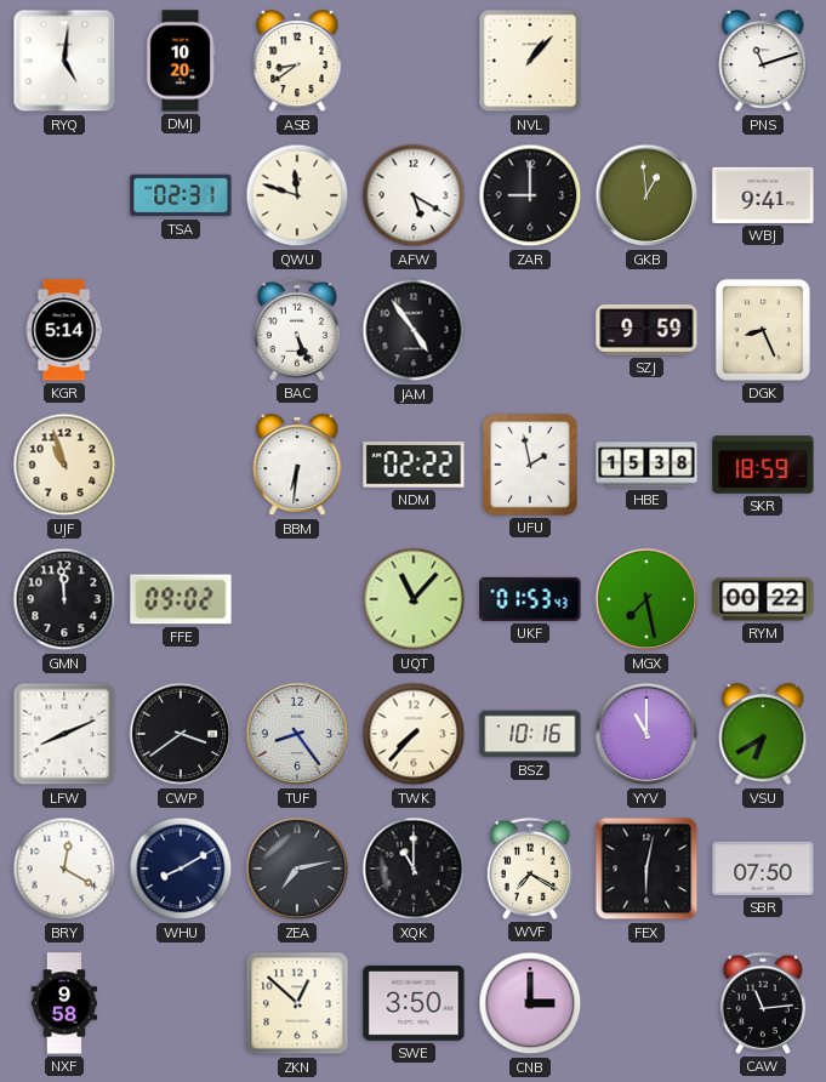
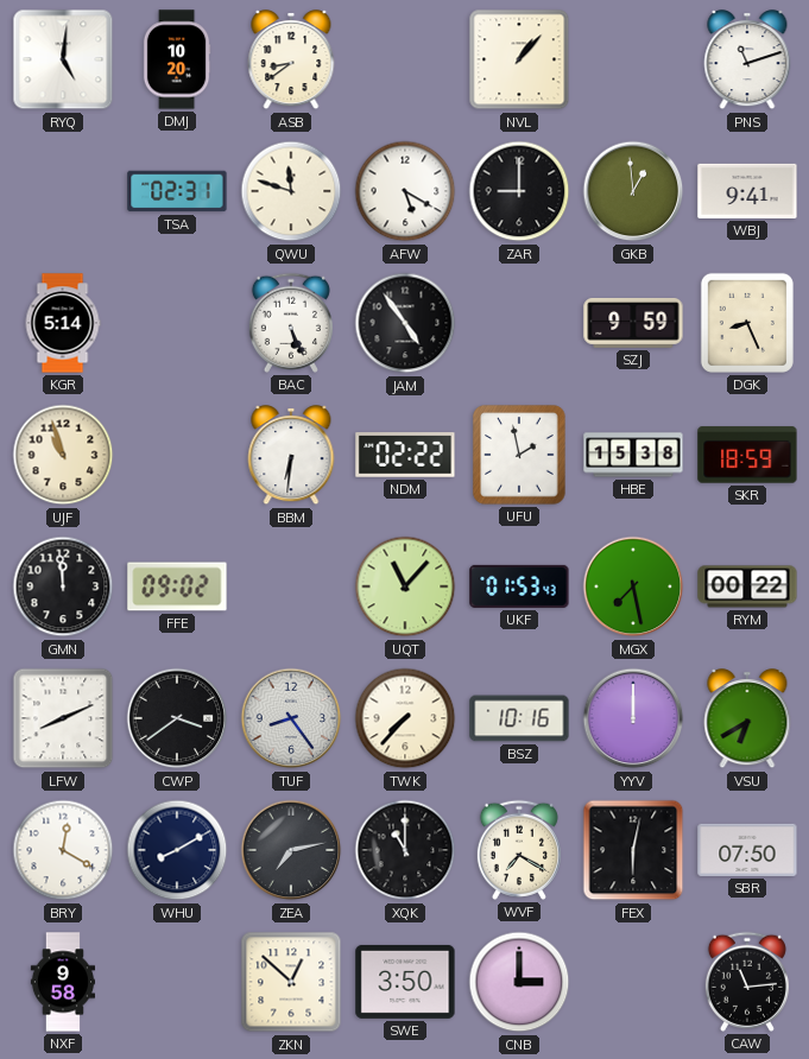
YYV: 11:00 -> 12:00 (633, 718)
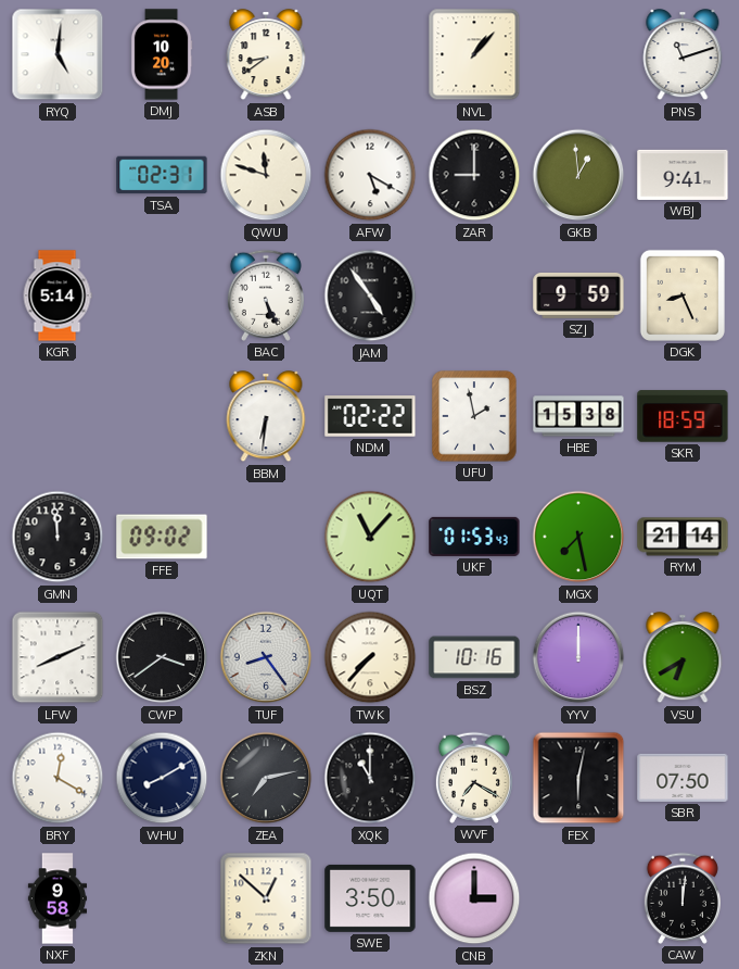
UJF: 10:57 -> none (63, 455)
RYM: 00:22 -> 21:14 (683, 537)
CAW: 11:14 -> 12:01 (683, 898)
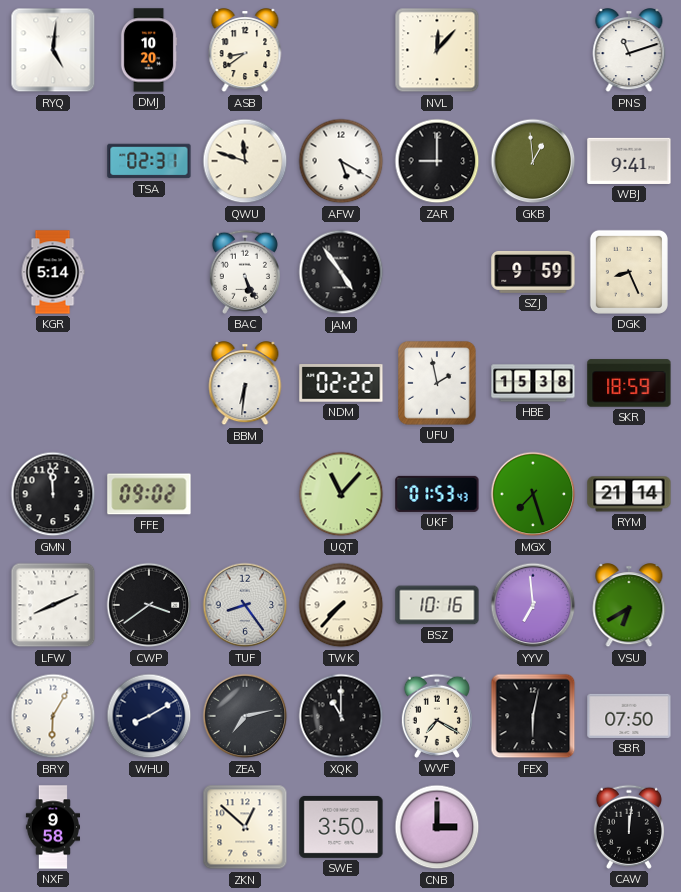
NVL: 1:07 -> 12:07 (437, 50)
MGX: 7:28 -> 7:27 (533, 494)
YYV: 12:00 -> 6:59 (533, 605)
BRY: 12:20 -> 6:05 (53, 716)
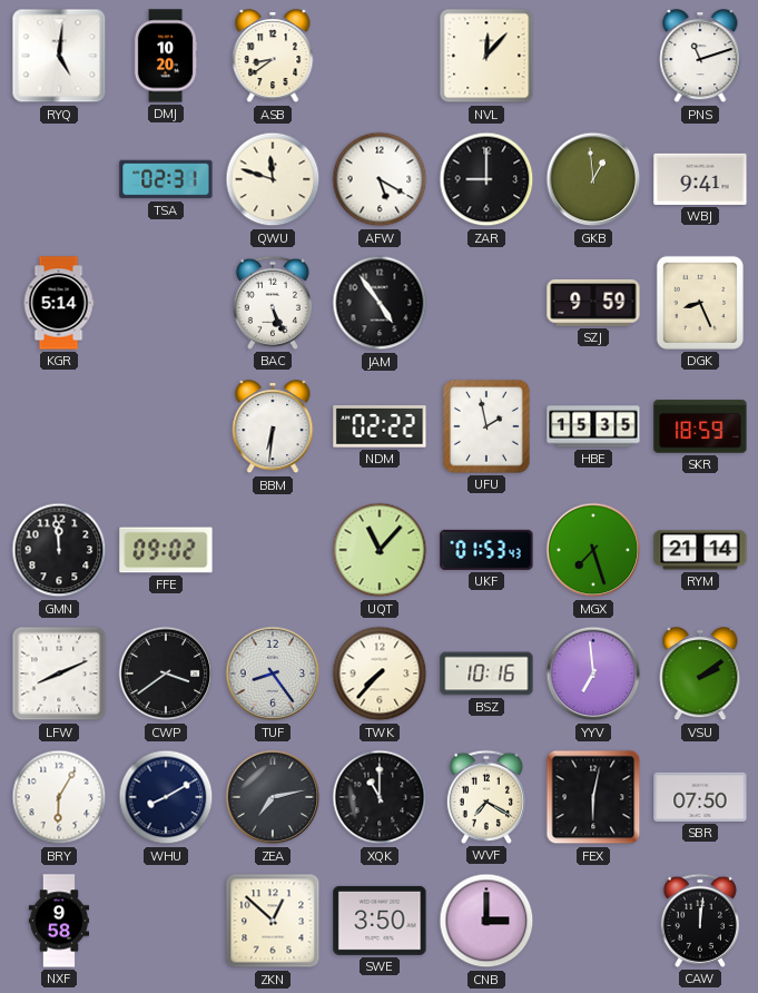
HBE: 15:38 -> 15:35 (593, 426)
VSU: 6:40 -> 2:09 (700, 675)
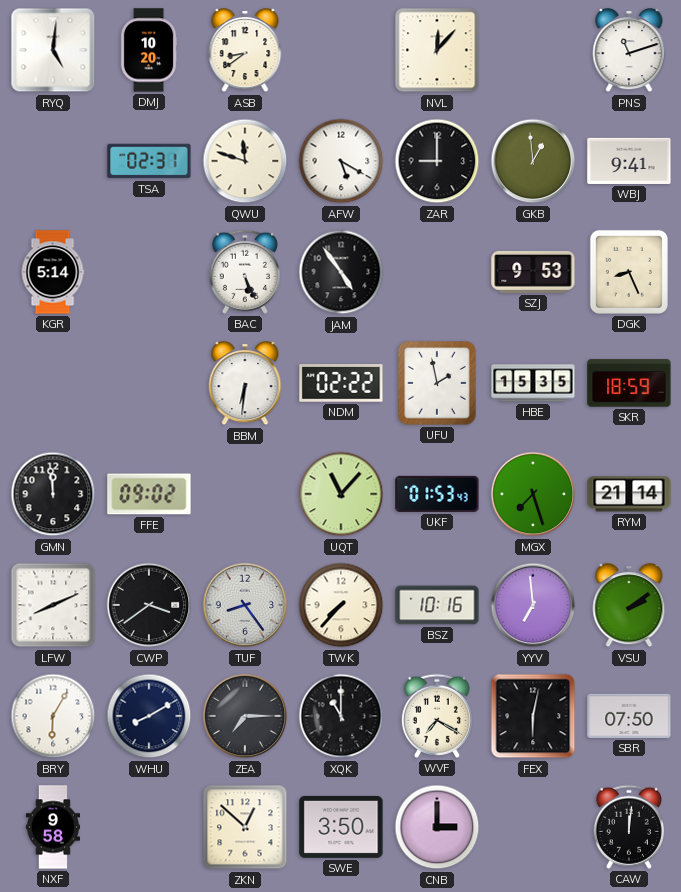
SZJ: 9:59 -> 9:53 (533, 272)
ZEA: 7:13 -> 7:15 (245, 716)
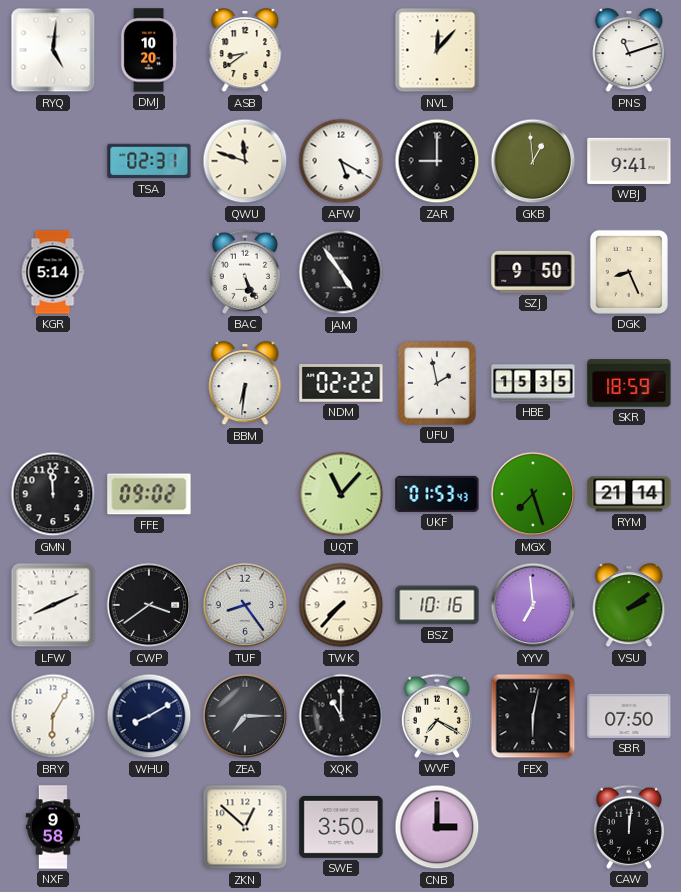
SZJ: 9:53 -> 9:50 (533, 272)
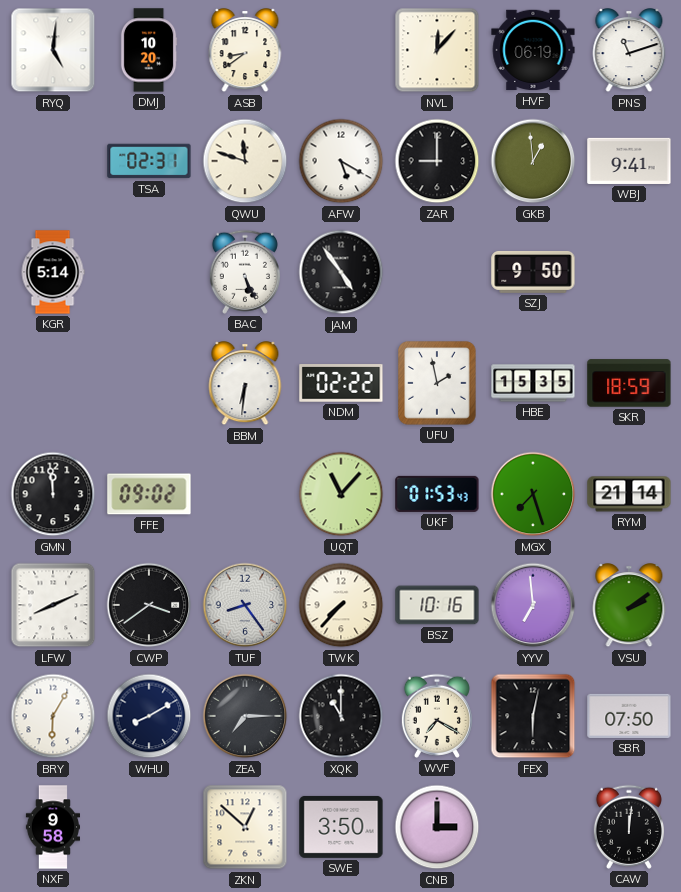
HVF: none -> 06:19 (533, 50)
DGK: 8:26 -> none (629, 272)
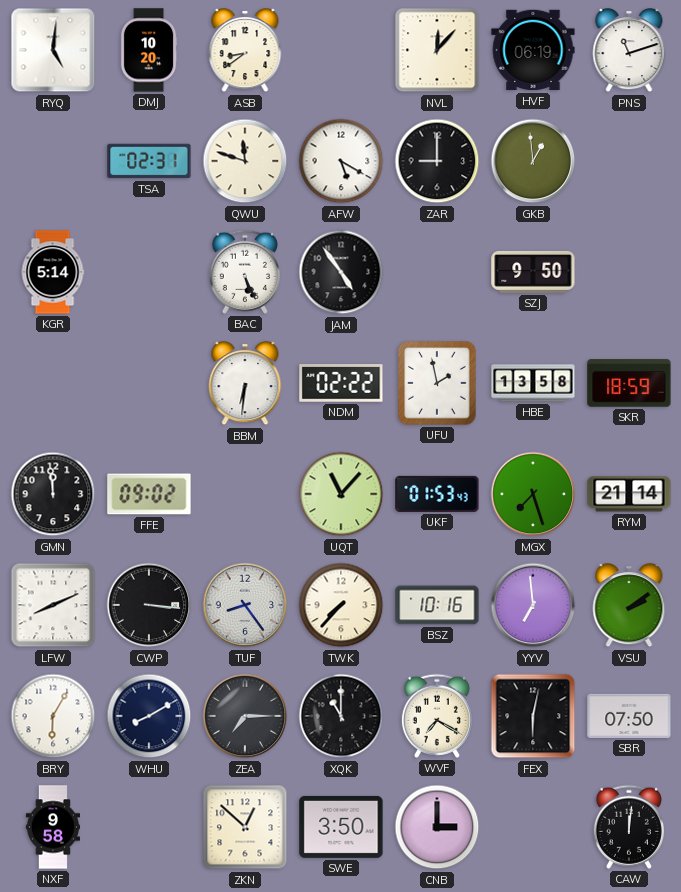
WBJ: 9:41 -> none (629, 161)
HBE: 15:35 -> 13:58 (533, 383)
CWP: 3:39 -> 3:16 (149, 605)
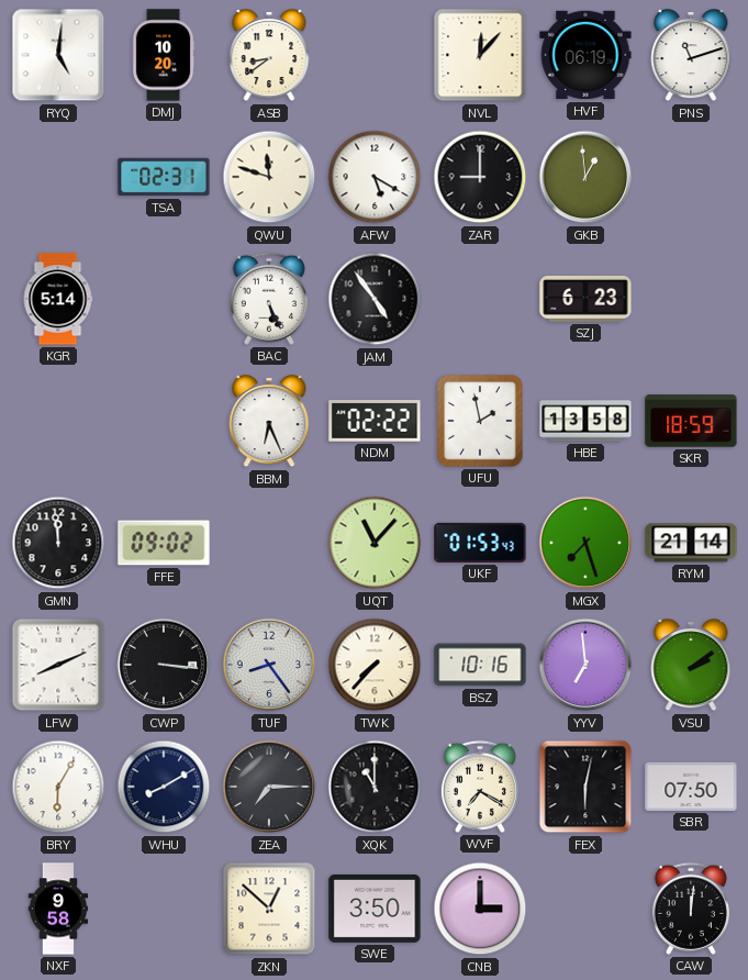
SZJ: 9:50 -> 6:23 (585, 299)
BBM: 6:31 -> 6:26 (269, 422)
